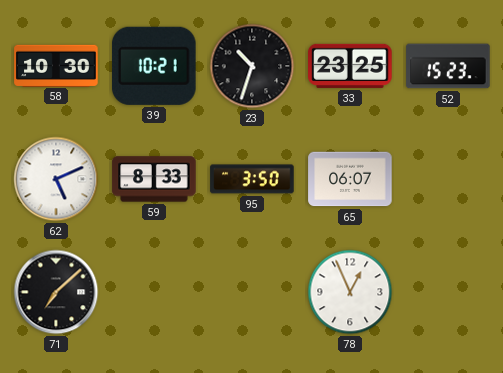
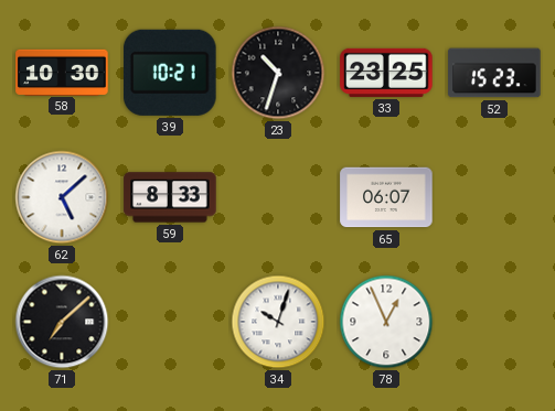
62: 5:11 -> 5:08 (62, 197)
95: 3:50 -> none (252, 179)
34: none -> 10:03 (278, 322)
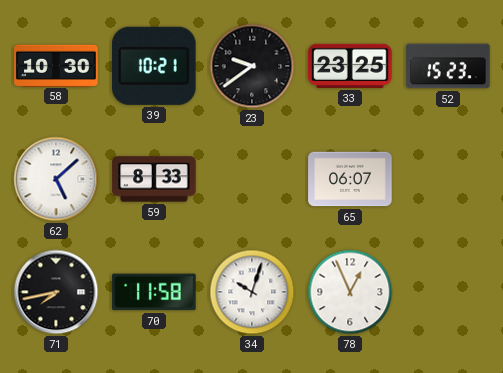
23: 10:33 -> 9:39 (252, 66)
71: 7:08 -> 7:43 (56, 292)
70: none -> 11:58 (154, 292)
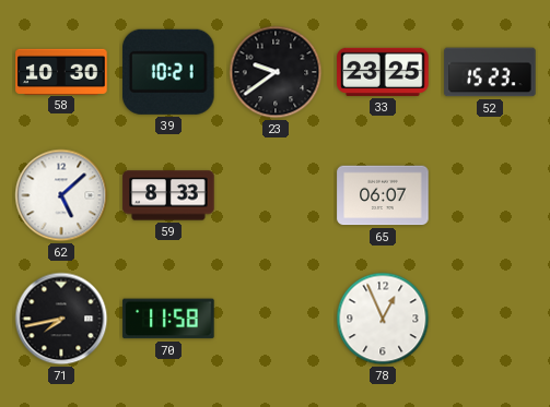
34: 10:03 -> none (252, 292)
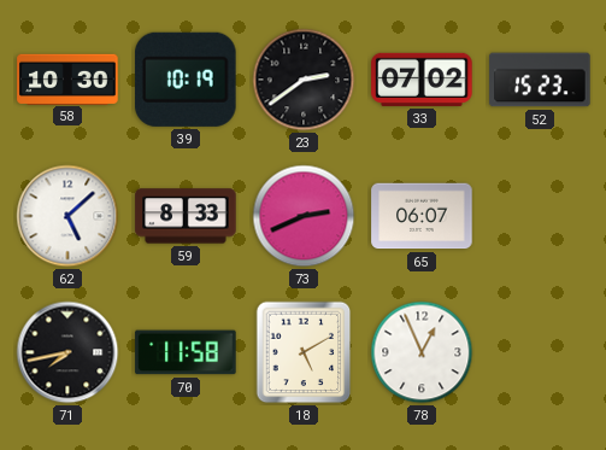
39: 10:21 -> 10:19 (187, 80)
23: 9:39 -> 2:39 (304, 80)
33: 23:25 -> 07:02 (422, 80)
73: none -> 2:41 (304, 216)
18: none -> 5:10 (304, 352)
